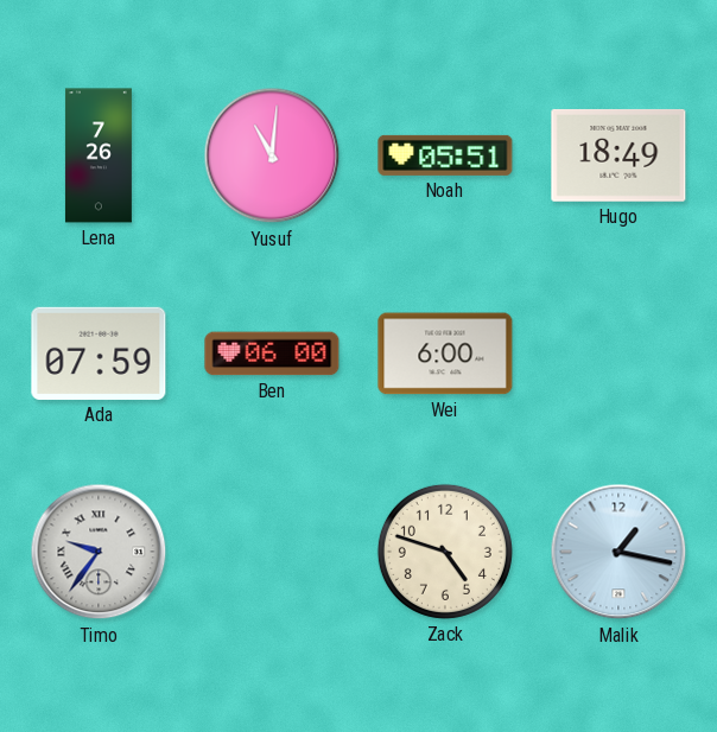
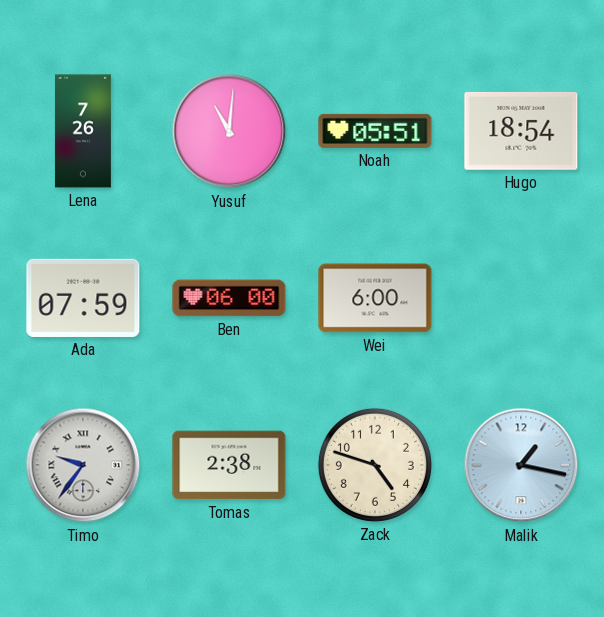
Hugo: 18:49 -> 18:54 (521, 131)
Tomas: none -> 2:38 (229, 465)
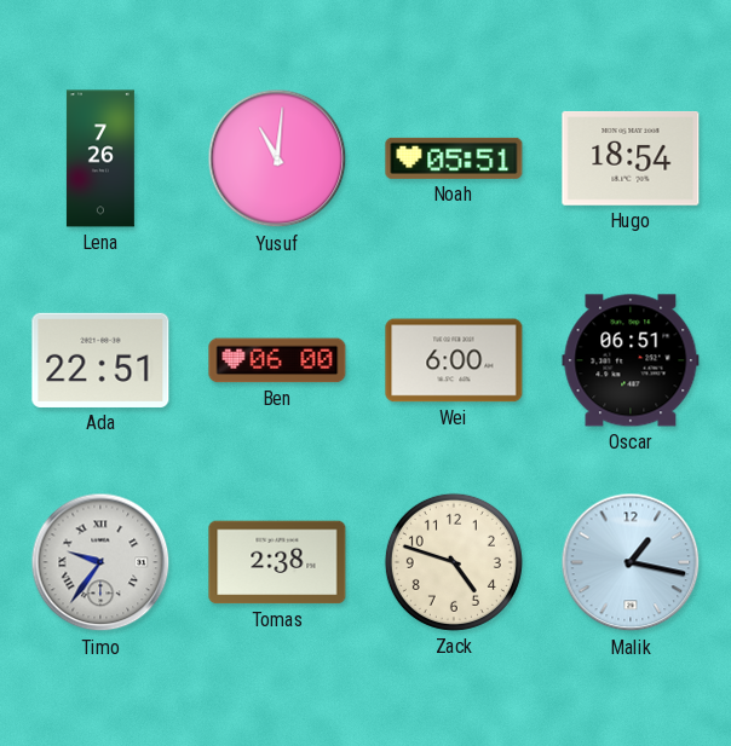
Ada: 07:59 -> 22:51 (100, 360)
Oscar: none -> 06:51 (631, 360)
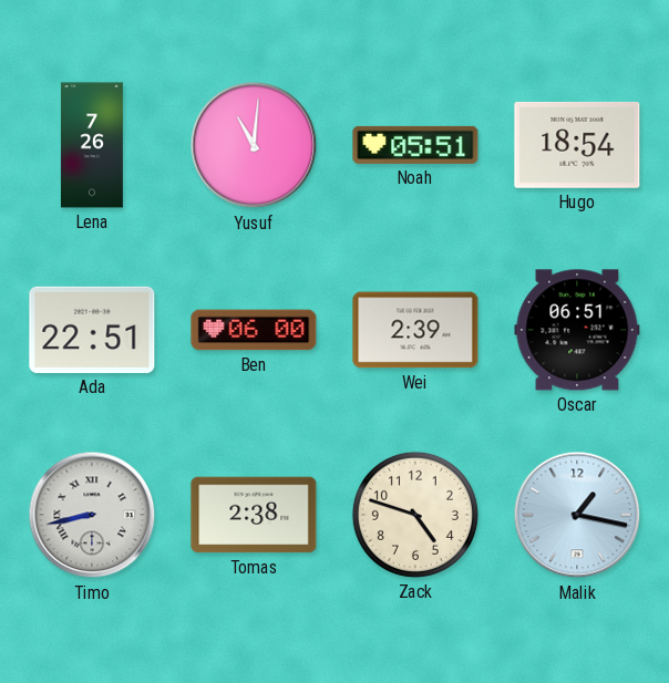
Wei: 6:00 -> 2:39 (415, 330)
Timo: 9:36 -> 8:43 (92, 515)
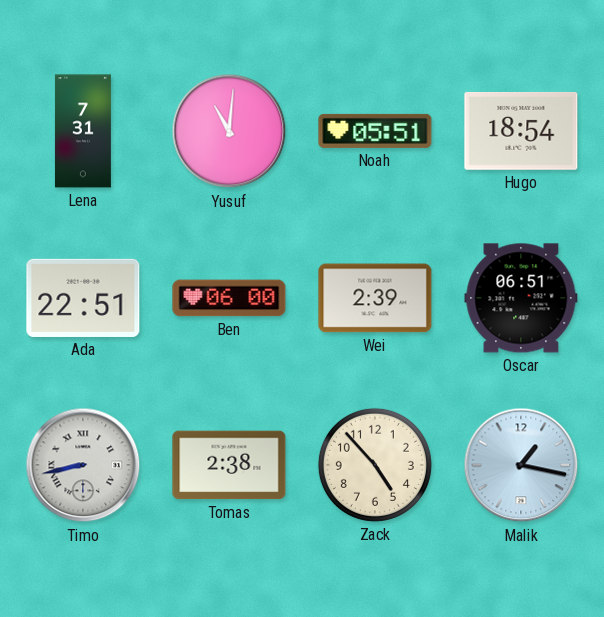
Lena: 7:26 -> 7:31 (83, 131)
Zack: 4:48 -> 4:53 (375, 465)
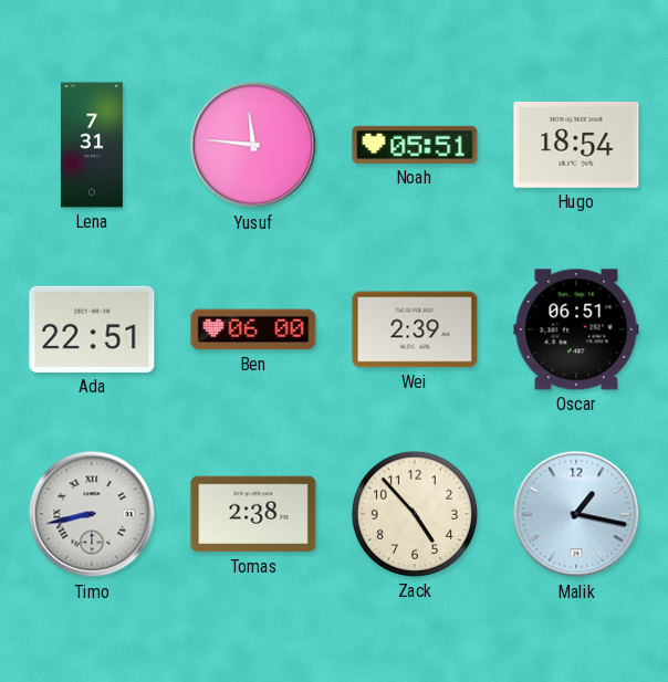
Yusuf: 11:01 -> 11:46 (253, 145)
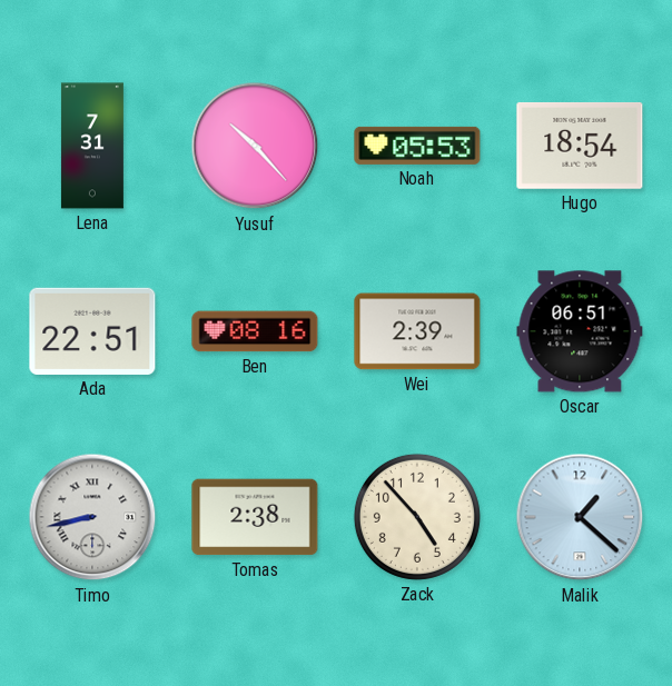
Yusuf: 11:46 -> 10:23 (255, 146)
Noah: 05:51 -> 05:53 (417, 146)
Ben: 06:00 -> 08:16 (255, 331)
Malik: 1:17 -> 1:22 (580, 517)
